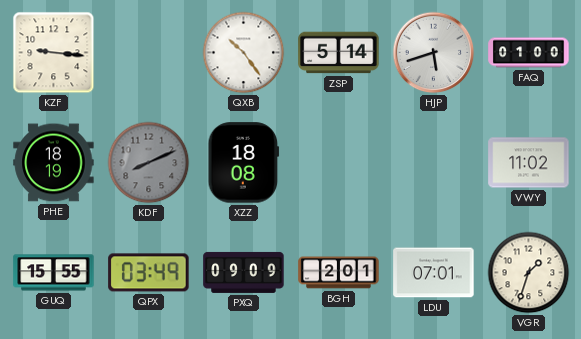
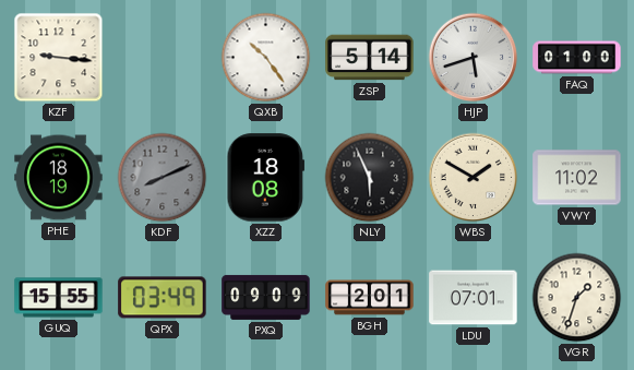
NLY: none -> 5:56 (370, 178)
WBS: none -> 1:50 (474, 178)
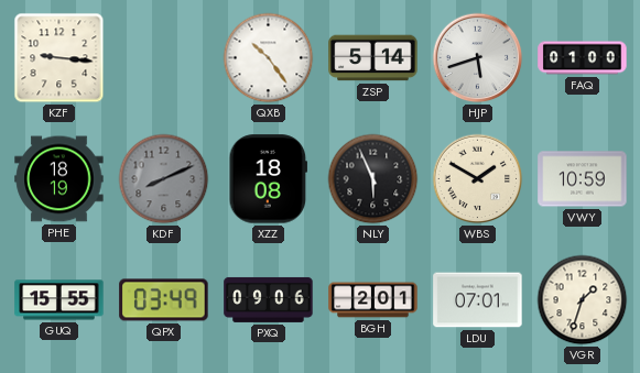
VWY: 11:02 -> 10:59 (583, 179)
PXQ: 09:09 -> 09:06 (269, 299)
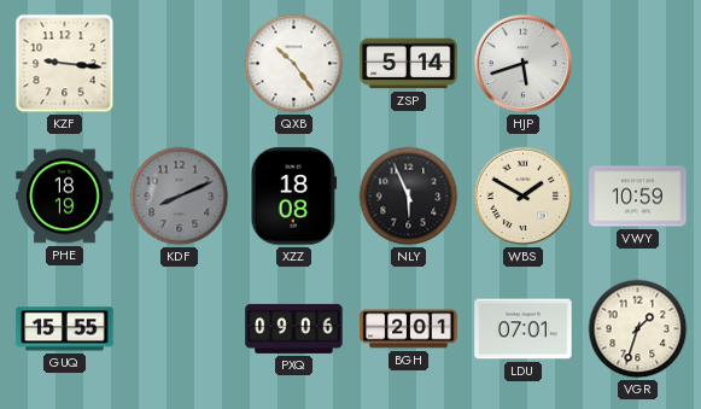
FAQ: 01:00 -> none (583, 58)
QPX: 03:49 -> none (164, 300)
